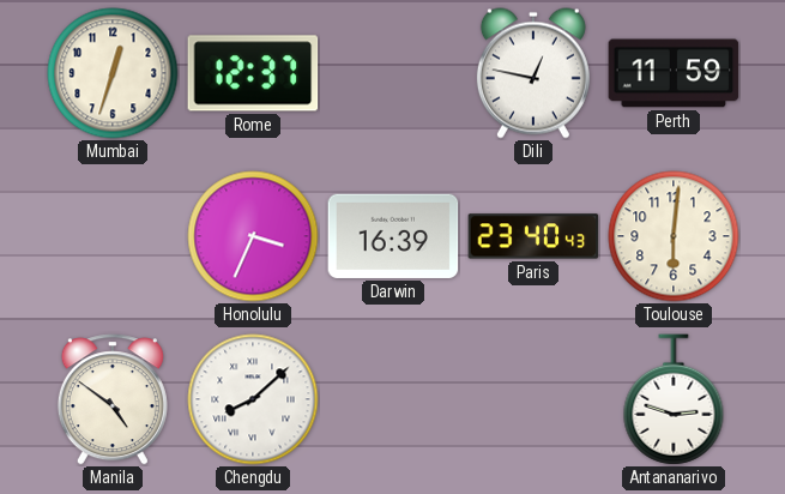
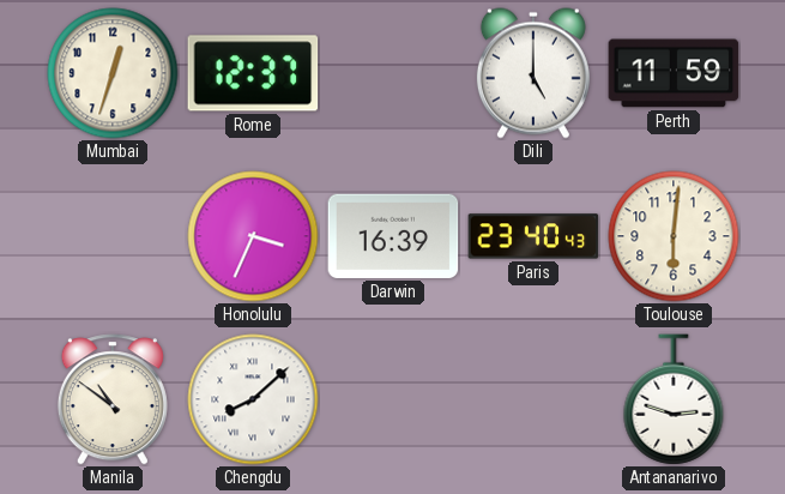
Dili: 12:47 -> 5:00 (533, 73)
Manila: 4:51 -> 10:51 (113, 399)
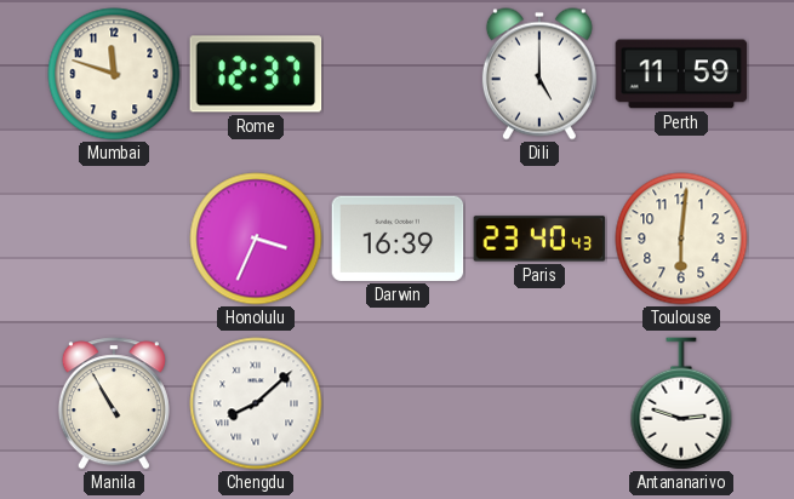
Mumbai: 12:33 -> 11:48 (114, 74)
Manila: 10:51 -> 10:55 (114, 403)
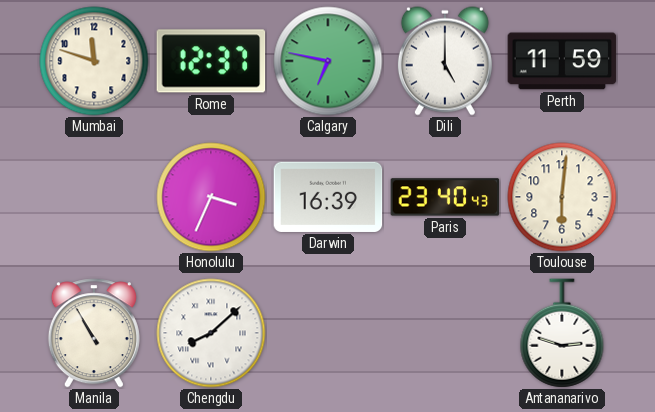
Calgary: none -> 6:47 (328, 61)
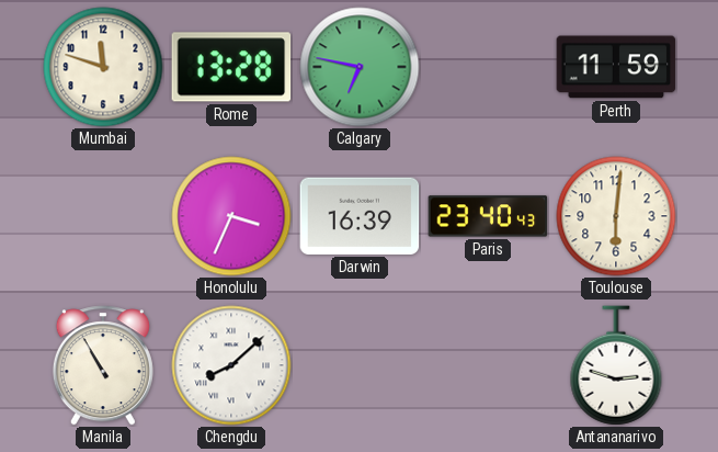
Rome: 12:37 -> 13:28 (231, 67)
Dili: 5:00 -> none (445, 61)
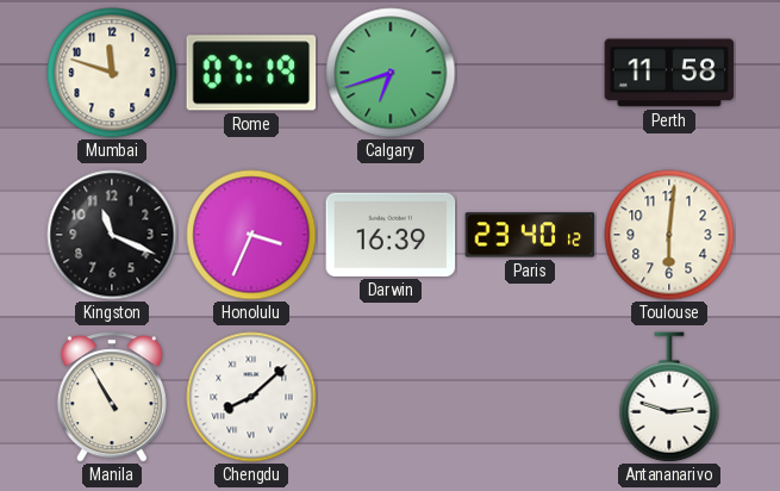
Rome: 13:28 -> 07:19 (251, 73)
Calgary: 6:47 -> 6:42 (391, 73)
Perth: 11:59 -> 11:58 (669, 73)
Kingston: none -> 11:19 (112, 235)
Paris: 23:40:43 -> 23:40:12 (530, 235)
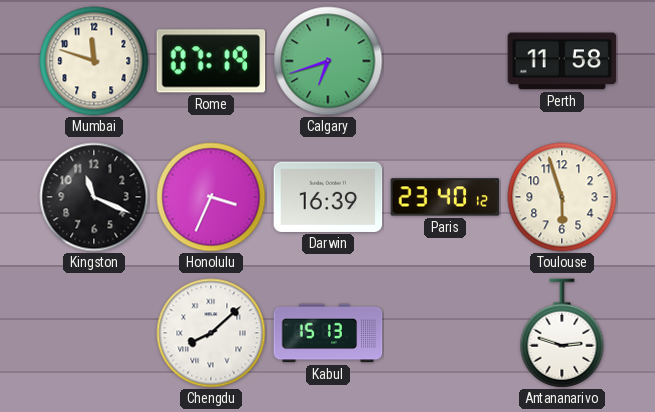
Toulouse: 6:01 -> 5:57 (562, 197)
Manila: 10:55 -> none (112, 397)
Kabul: none -> 15:13 (328, 333)
